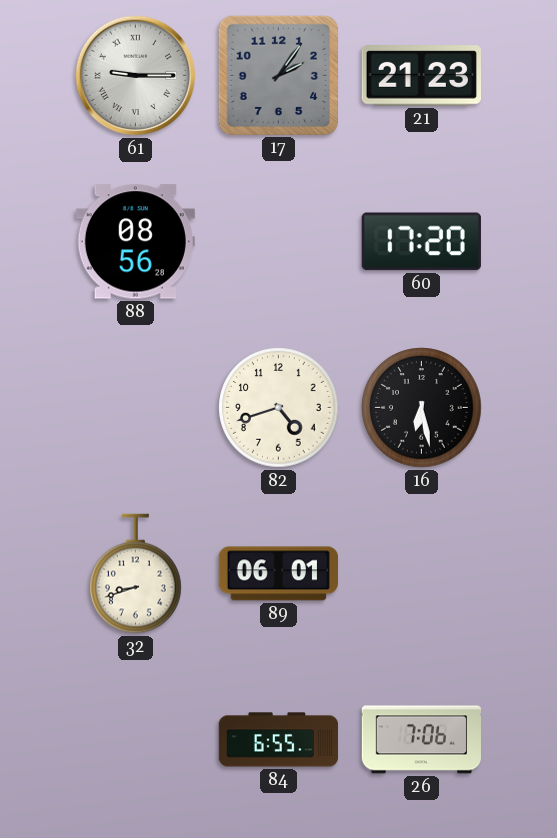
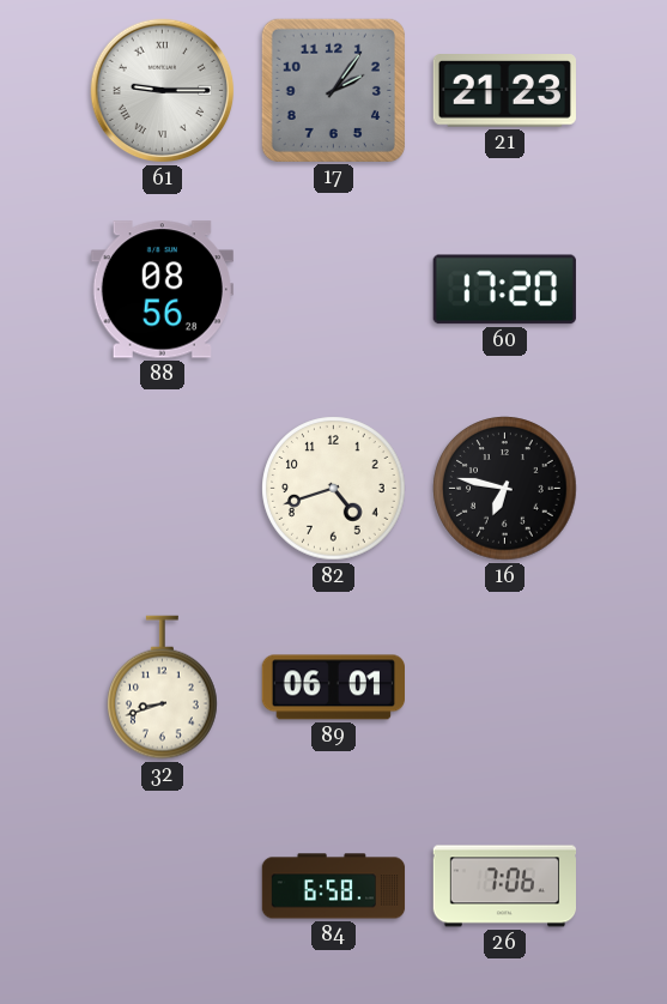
16: 6:28 -> 6:47 (505, 489)
84: 6:55 -> 6:58 (334, 887)
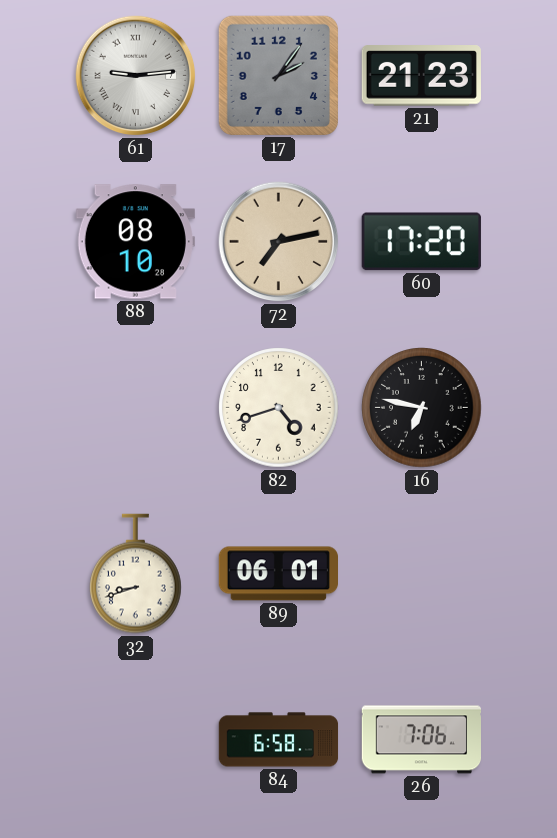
61: 9:15 -> 9:14 (136, 76)
88: 08:56 -> 08:10 (135, 242)
72: none -> 7:13 (279, 242)
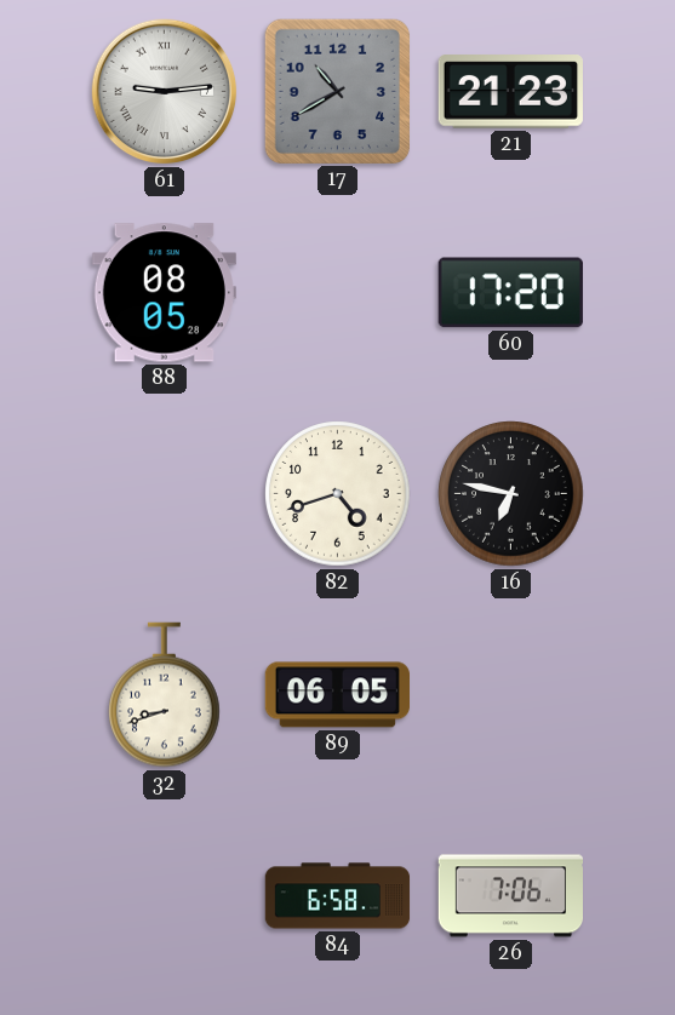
17: 2:06 -> 10:40 (337, 91)
88: 08:10 -> 08:05 (164, 293)
72: 7:13 -> none (279, 242)
89: 06:01 -> 06:05 (337, 695)
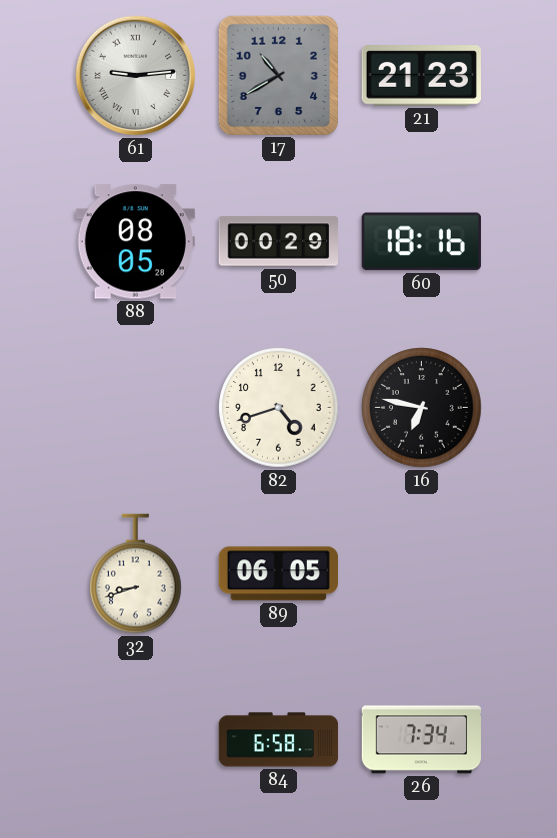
50: none -> 00:29 (278, 242)
60: 17:20 -> 18:16 (421, 242)
26: 7:06 -> 7:34 (422, 740)
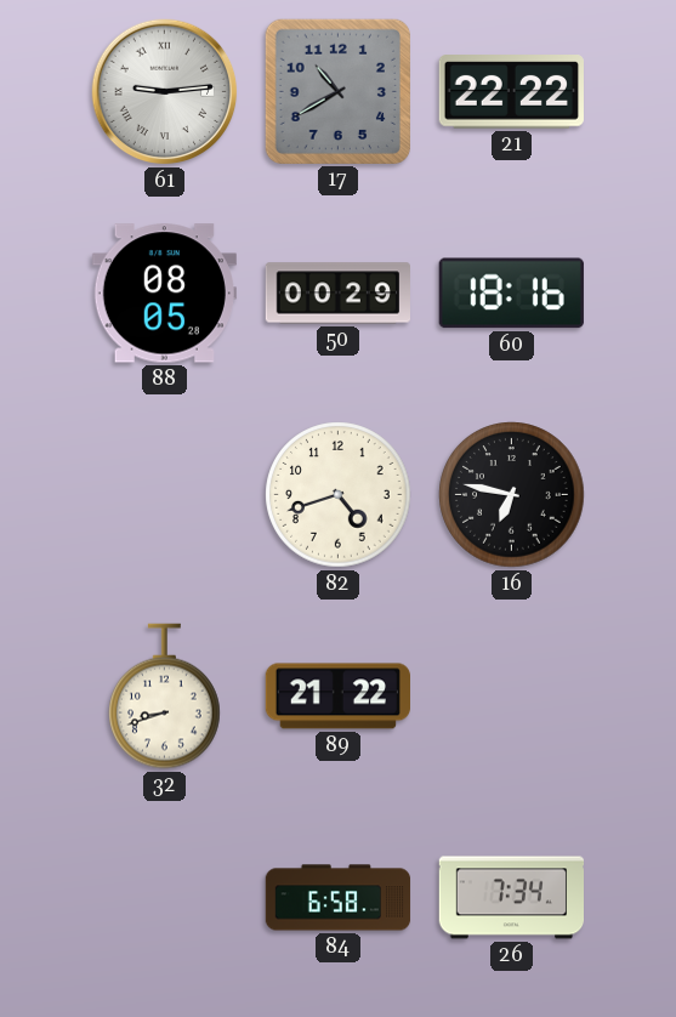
21: 21:23 -> 22:22 (511, 92)
89: 06:05 -> 21:22 (337, 697)
